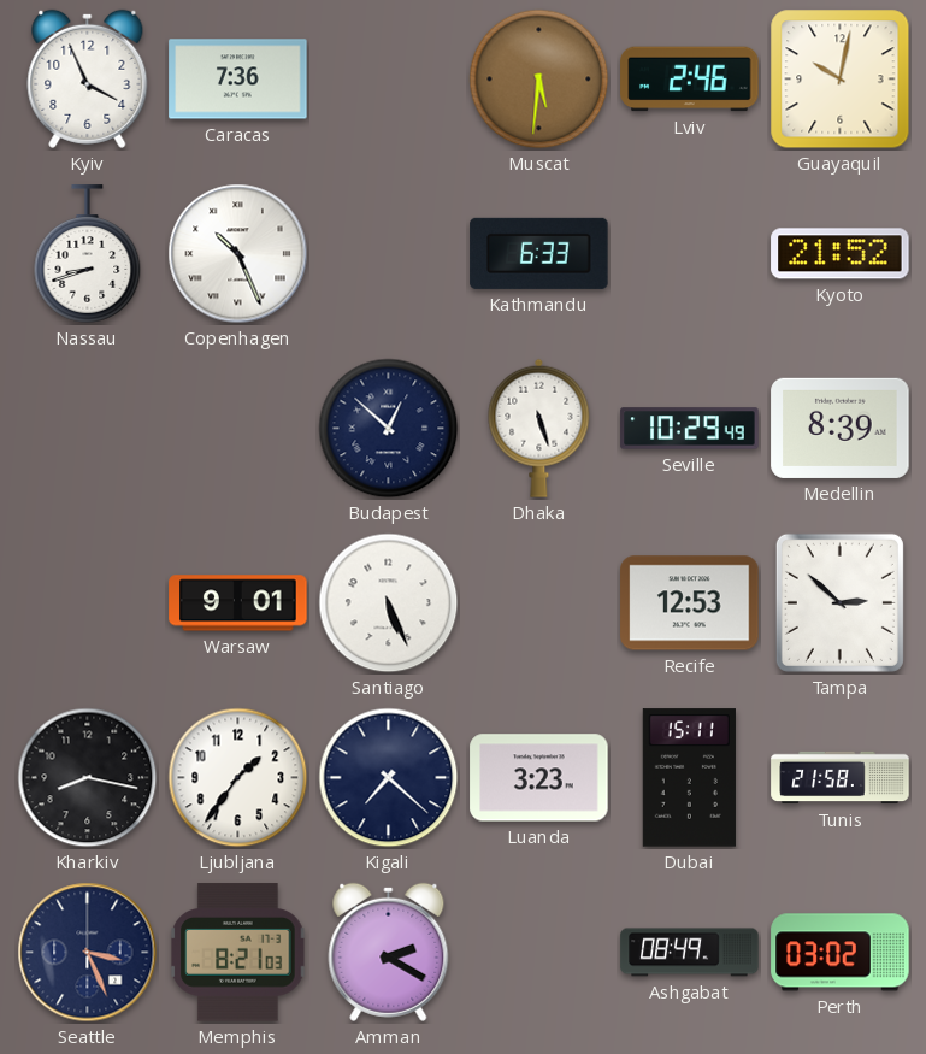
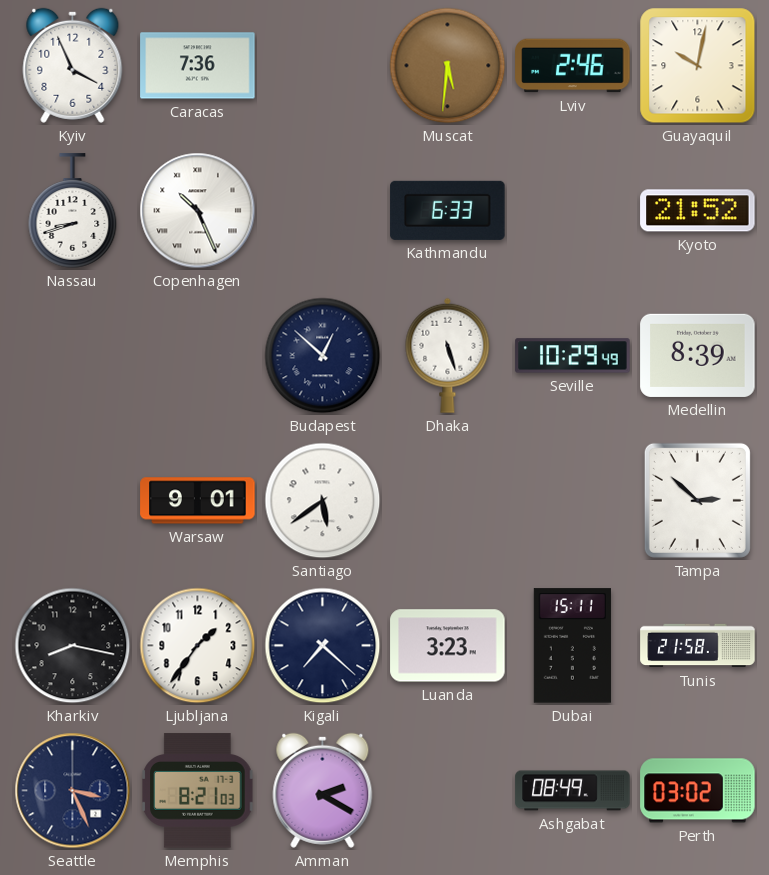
Santiago: 5:26 -> 5:39 (323, 501)
Recife: 12:53 -> none (690, 603)
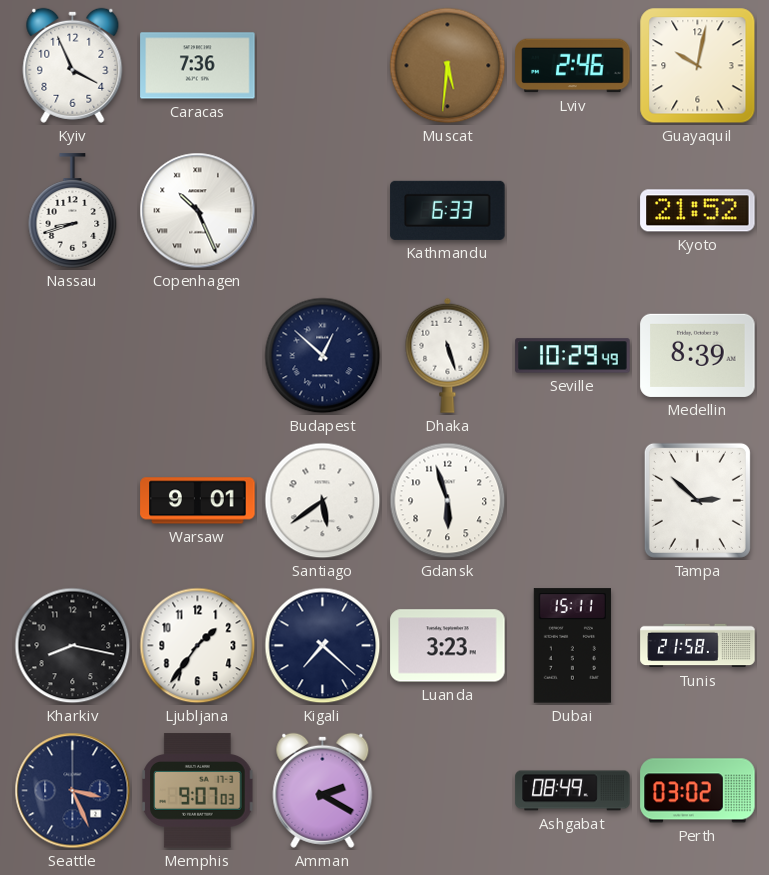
Gdansk: none -> 5:57 (448, 501)
Memphis: 8:21 -> 9:07 (198, 791)
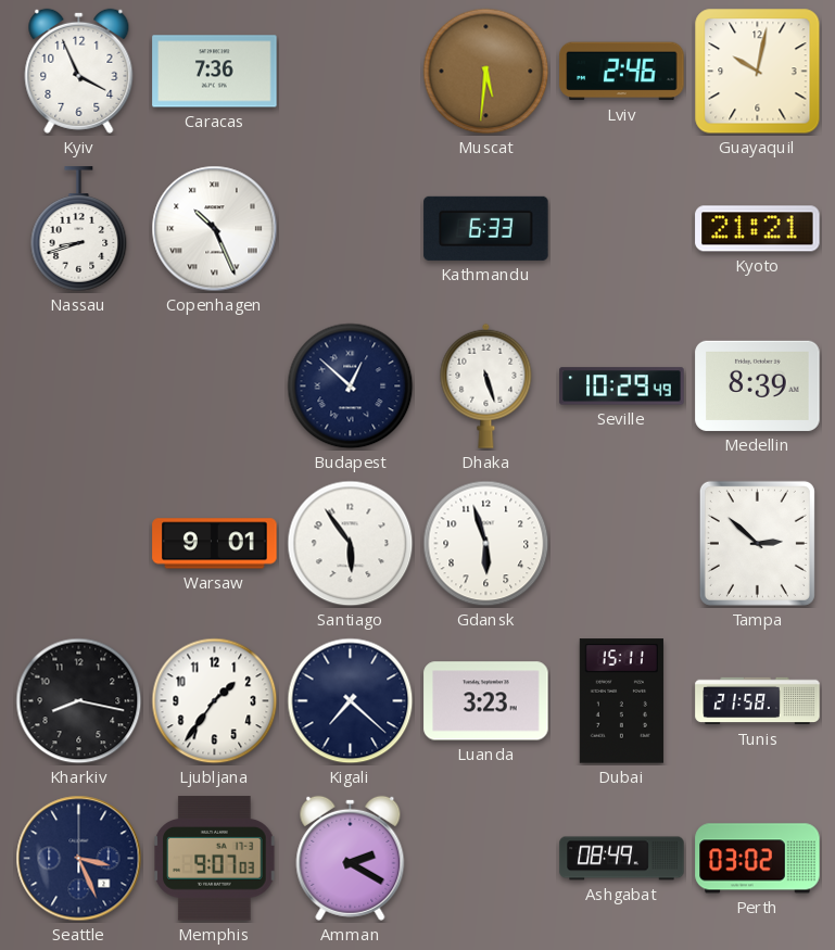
Kyoto: 21:52 -> 21:21 (758, 229)
Santiago: 5:39 -> 5:54 (351, 544)
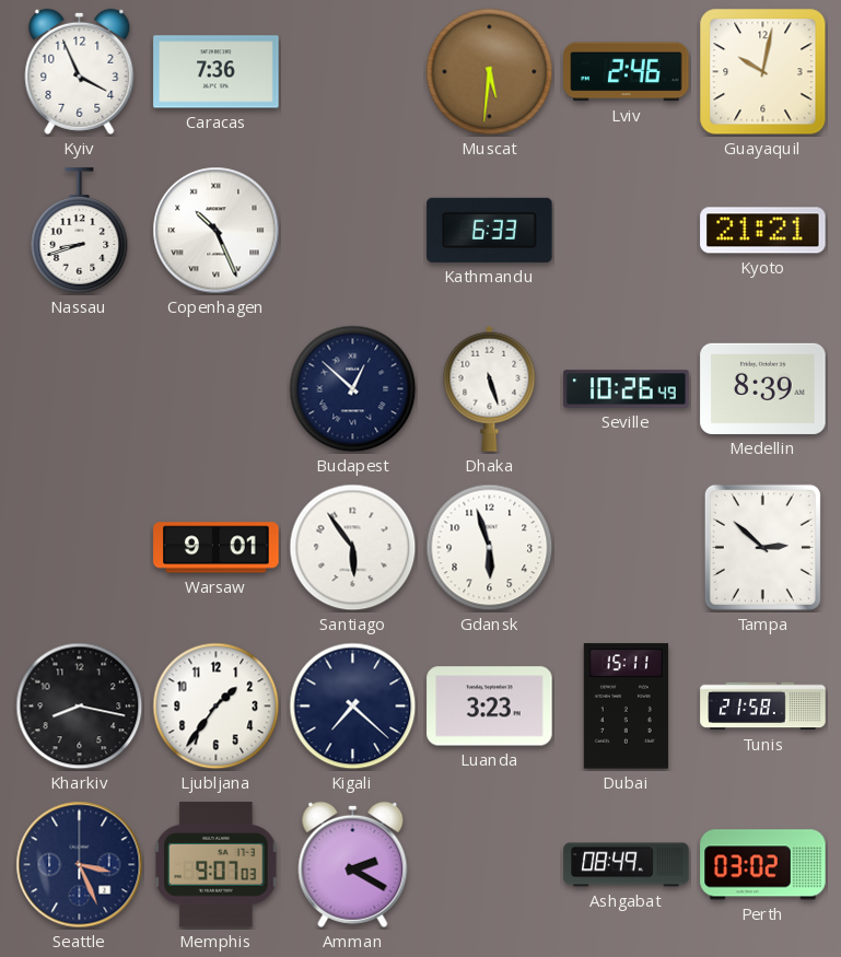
Seville: 10:29 -> 10:26 (627, 389)
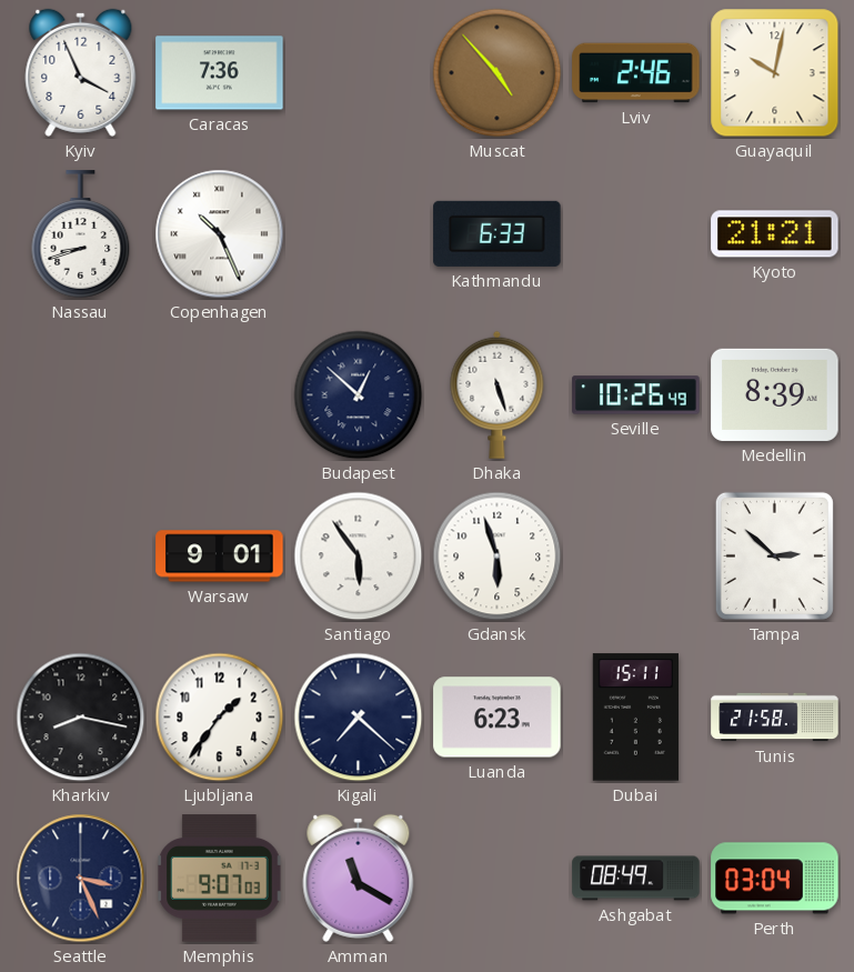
Muscat: 5:31 -> 4:53 (498, 73)
Luanda: 3:23 -> 6:23 (498, 718)
Amman: 2:20 -> 11:20 (359, 878)
Perth: 03:02 -> 03:04 (775, 879)
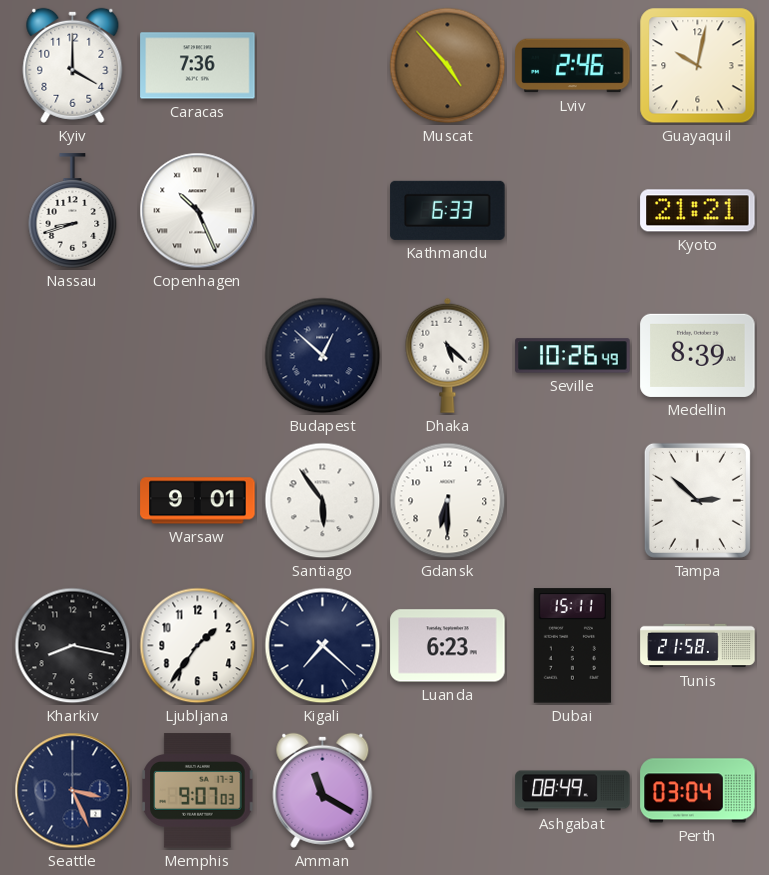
Kyiv: 3:56 -> 4:00 (73, 65)
Dhaka: 5:27 -> 5:22 (448, 355)
Gdansk: 5:57 -> 6:30 (448, 501)
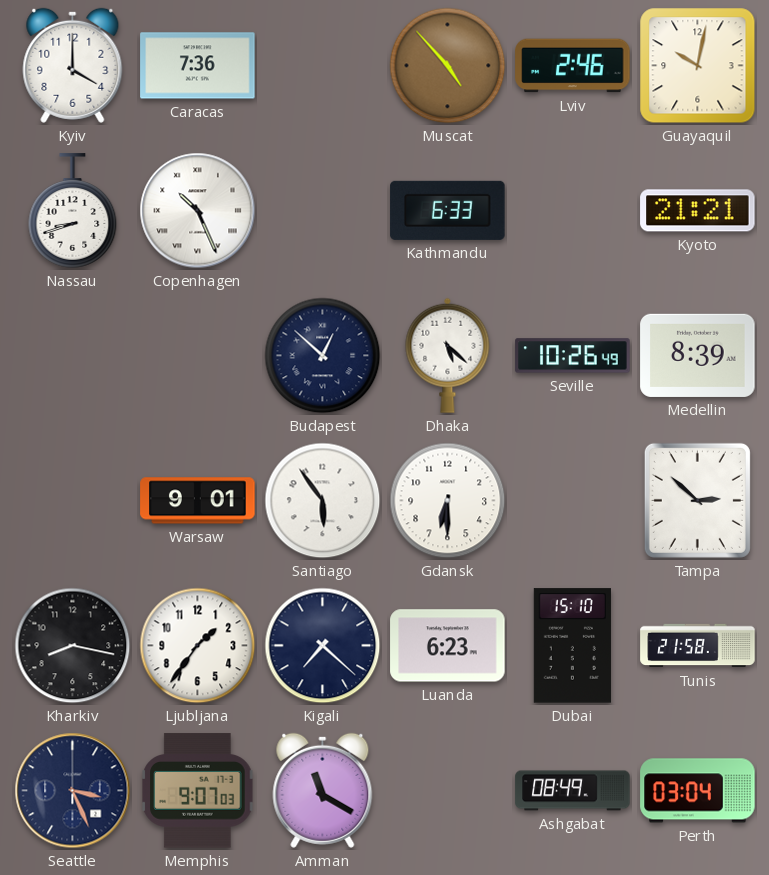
Dubai: 15:11 -> 15:10 (572, 646)
